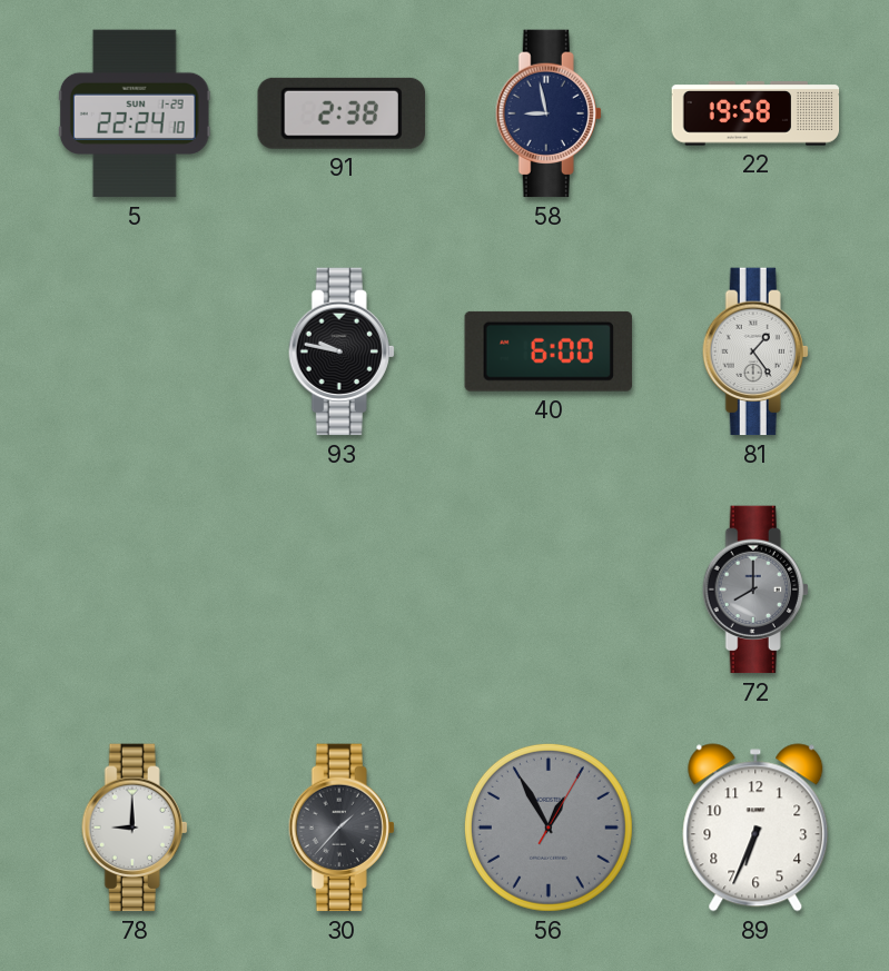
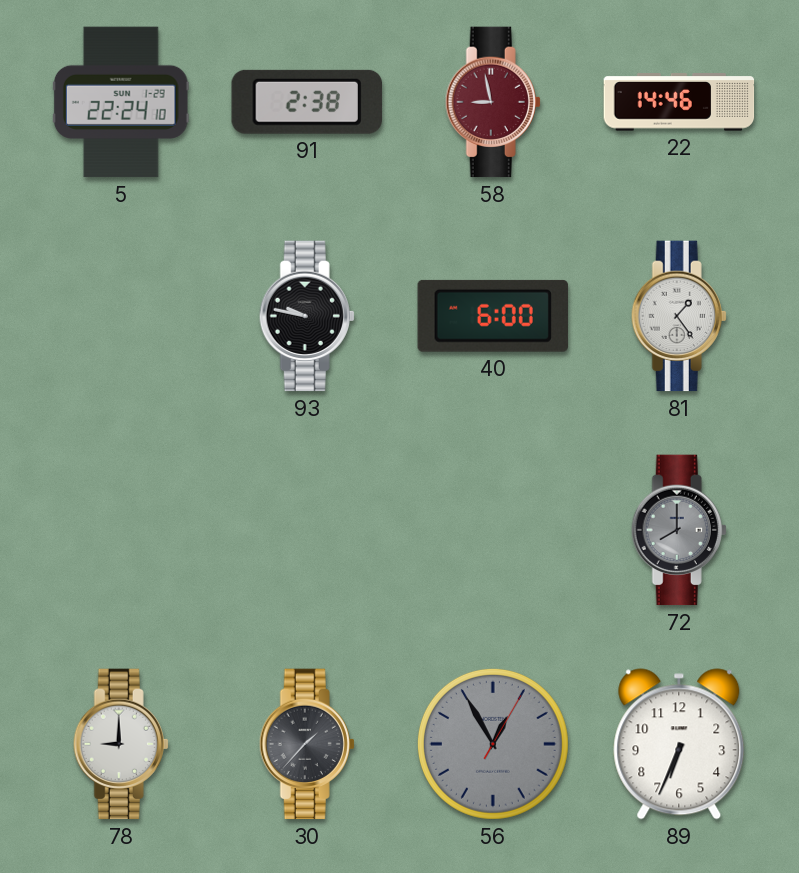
58 dial: navy -> burgundy (493, 102)
22: 19:58 -> 14:46 (679, 102)
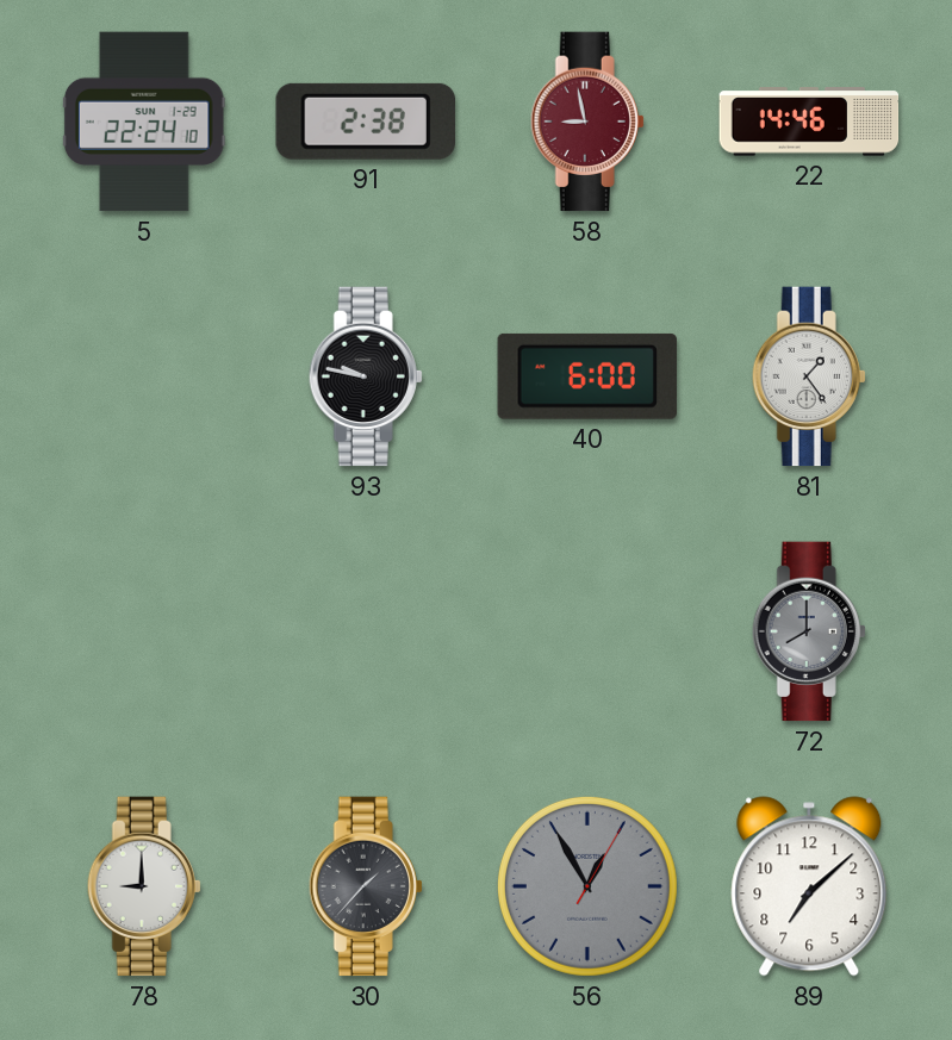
89: 6:34 -> 7:08 (809, 886)
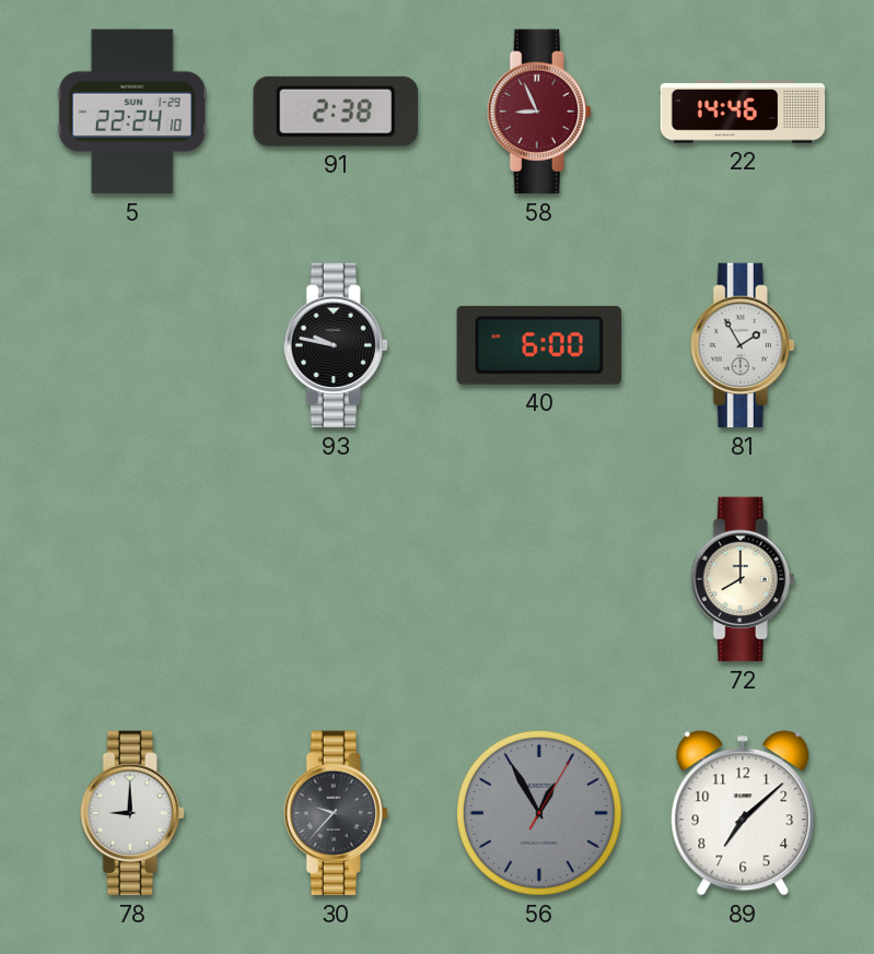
58: 8:58 -> 8:56 (539, 111)
81: 1:24 -> 1:55 (743, 345)
72 dial: grey -> cream (743, 579)
30: 1:37 -> 9:37 (336, 813)
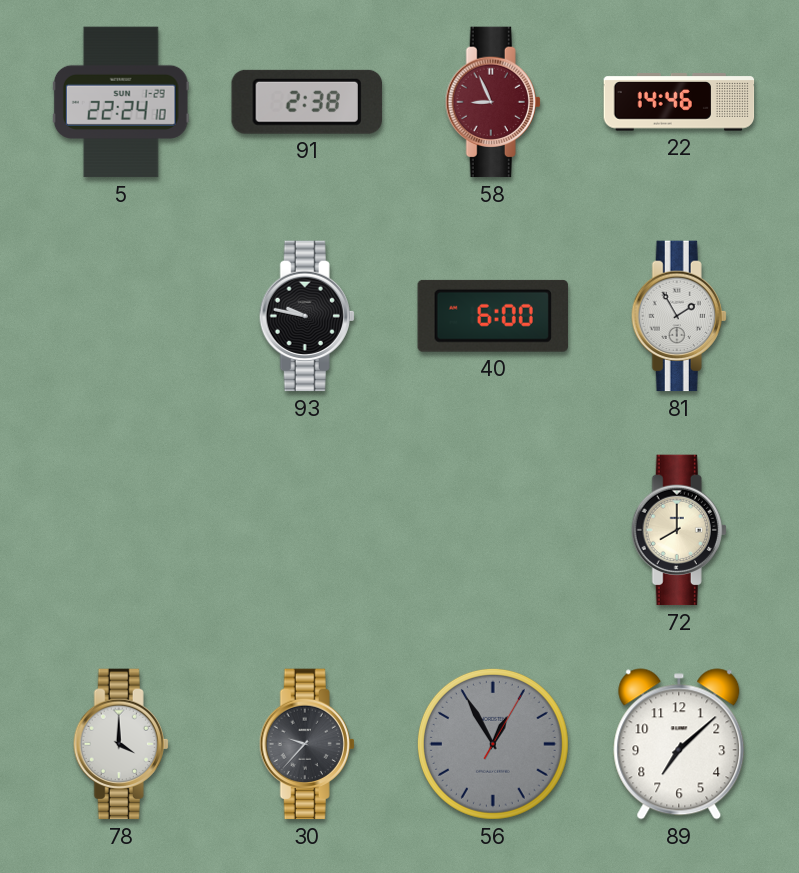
78: 9:00 -> 4:00 (121, 744)
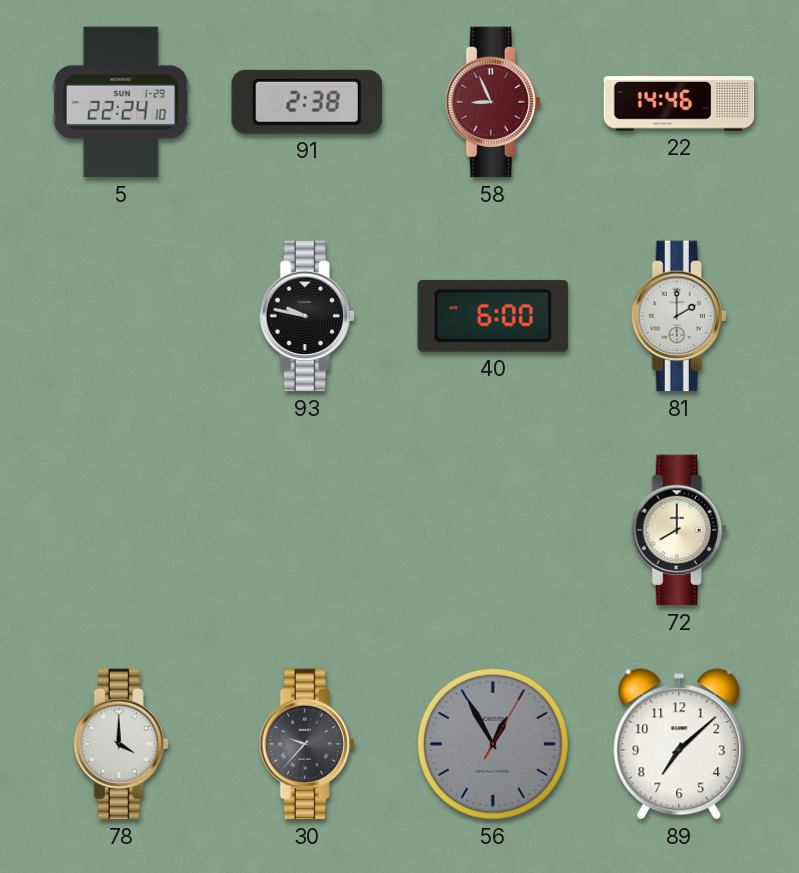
81: 1:55 -> 2:00 (679, 316)
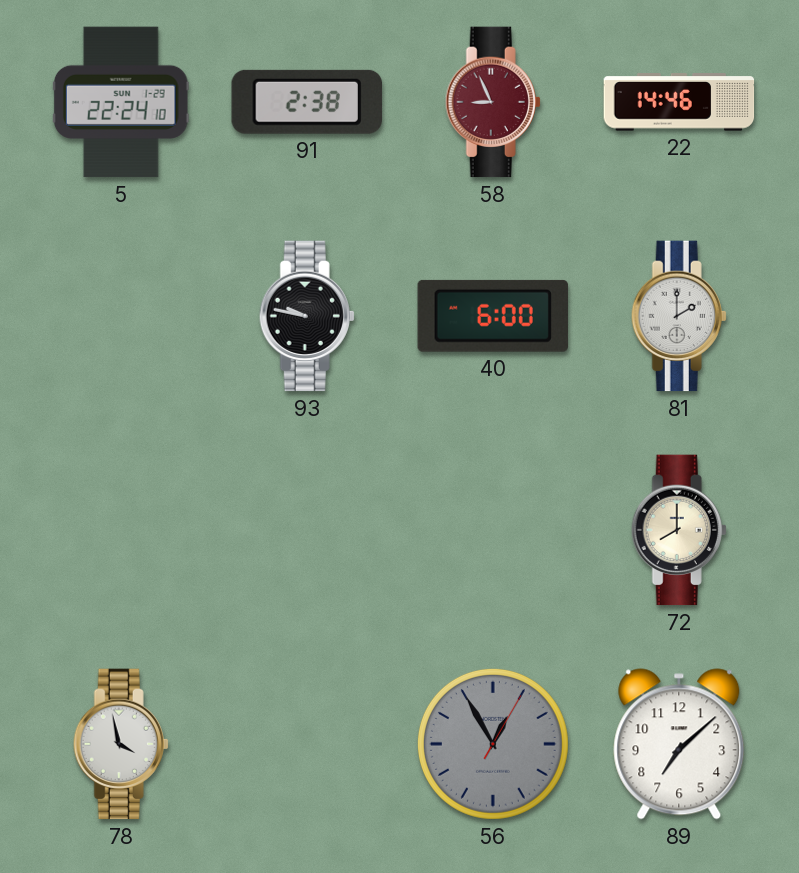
78: 4:00 -> 3:58 (121, 744)
30: 9:37 -> none (307, 744)
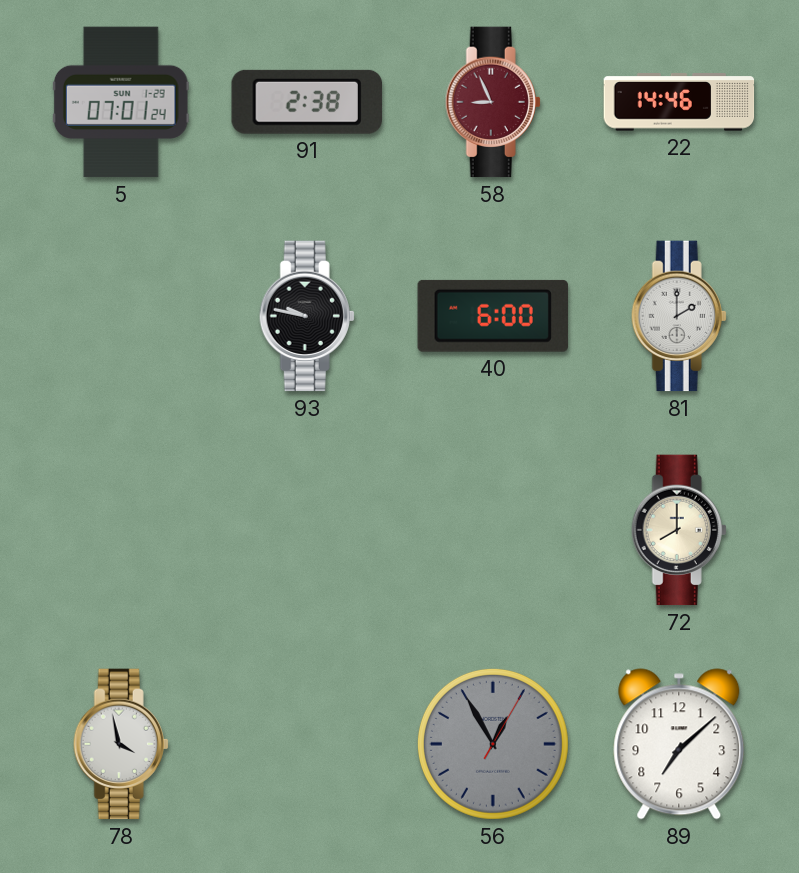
5: 22:24 -> 07:01 (121, 102)
